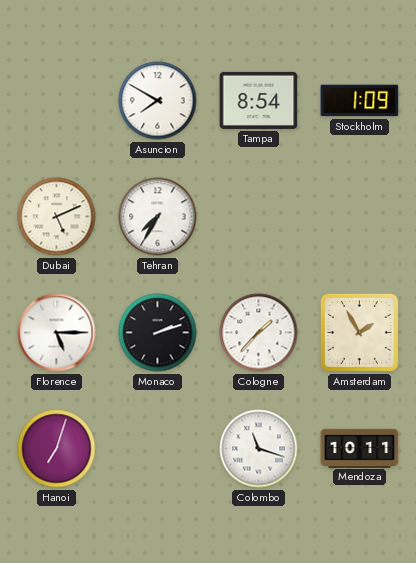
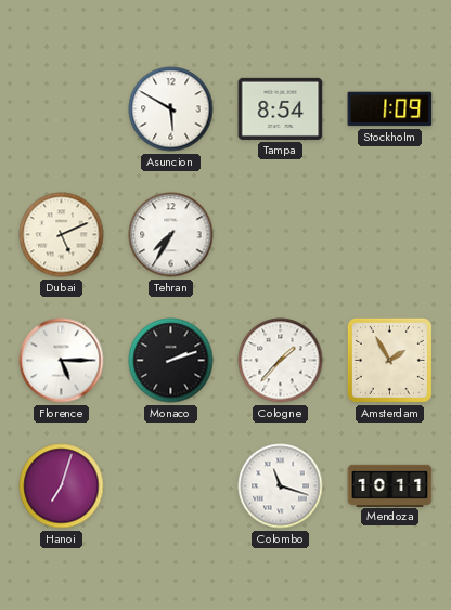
Asuncion: 7:50 -> 5:50 (171, 109)
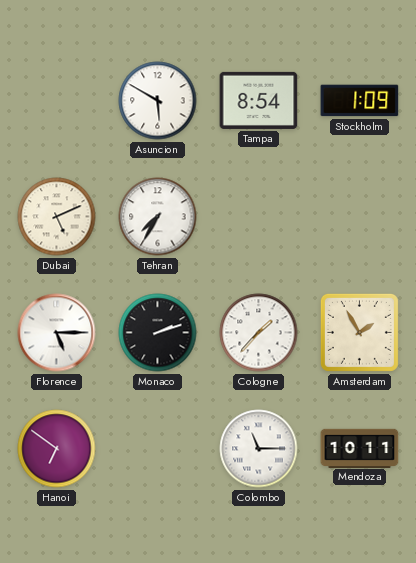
Hanoi: 7:03 -> 6:51 (57, 449)
Colombo: 11:18 -> 11:15 (259, 449)
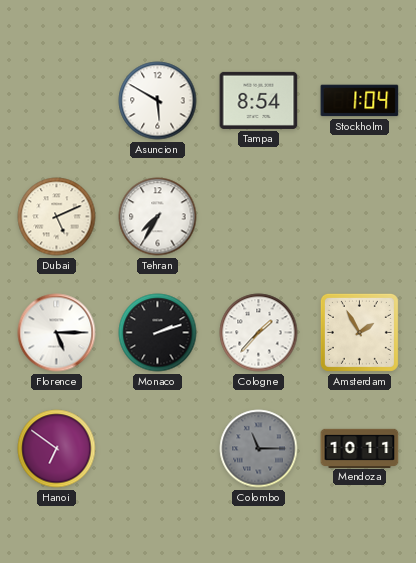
Stockholm: 1:09 -> 1:04 (360, 101)
Colombo dial: white -> grey (259, 449)
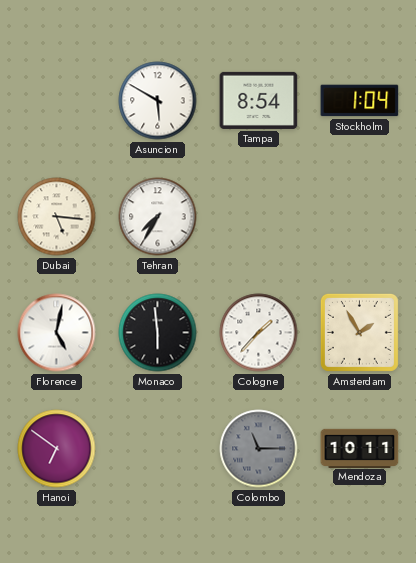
Dubai: 5:11 -> 5:16 (57, 217)
Florence: 5:15 -> 5:02 (57, 333)
Monaco: 2:12 -> 5:59 (158, 333)
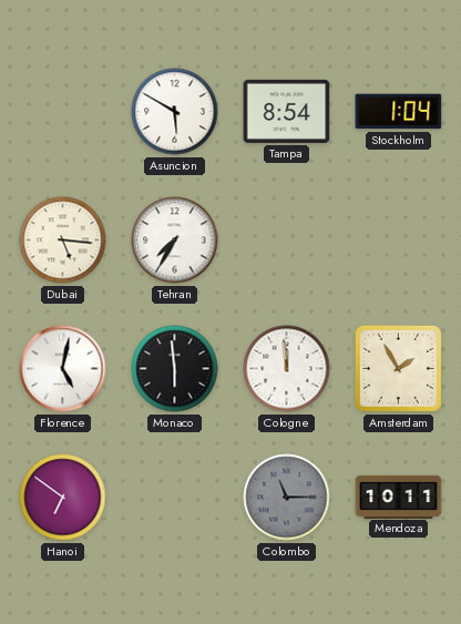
Cologne: 1:37 -> 11:59 (287, 369)
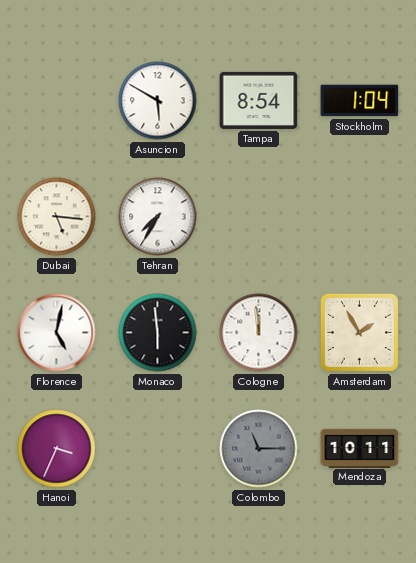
Hanoi: 6:51 -> 3:34 (57, 449)
